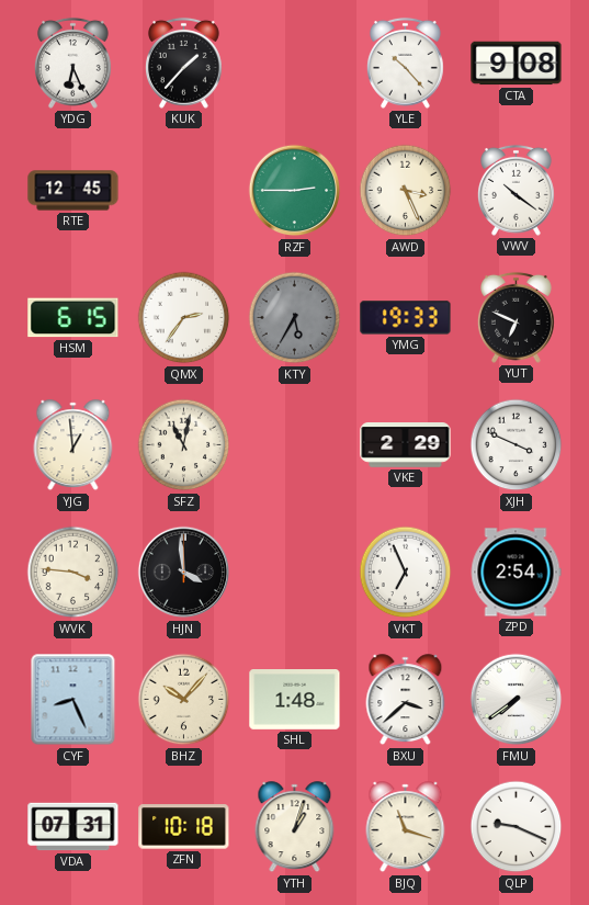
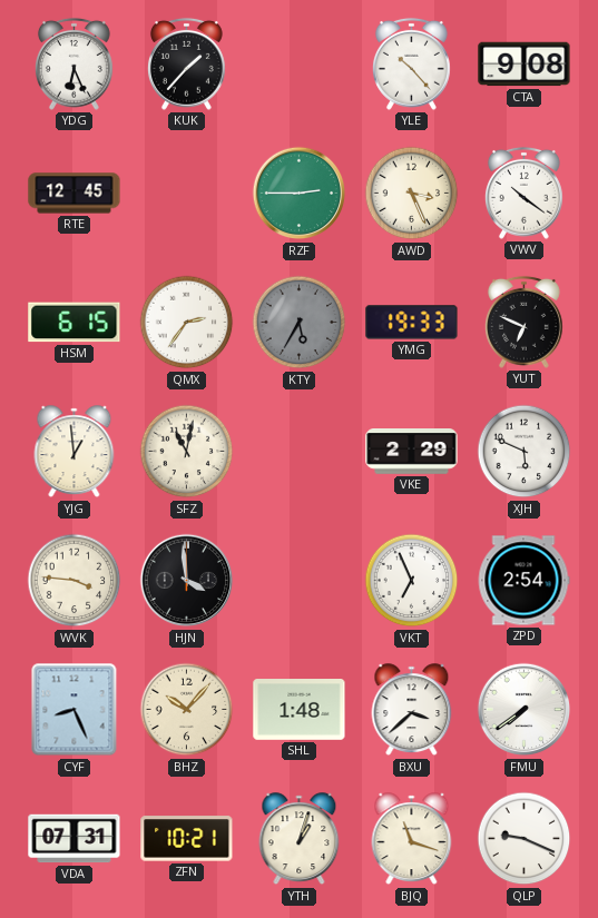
XJH: 3:49 -> 5:49 (525, 452)
ZFN: 10:18 -> 10:21 (187, 839)
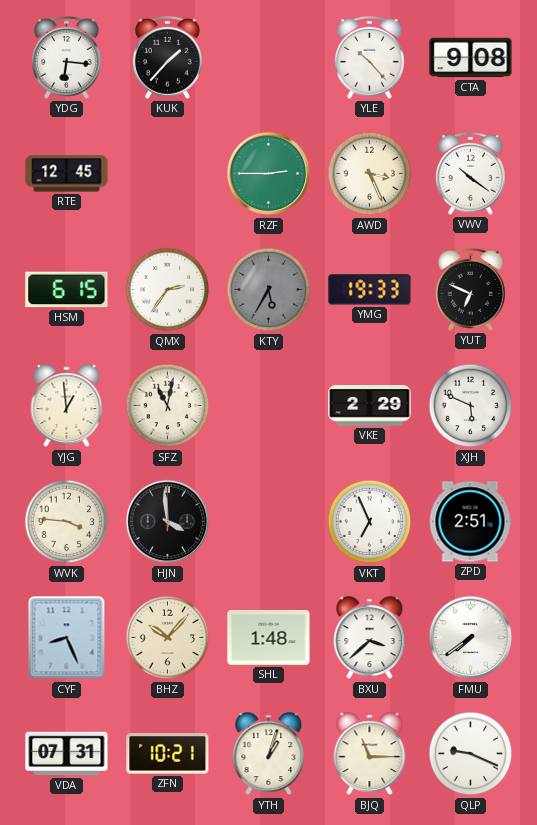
YDG: 6:26 -> 6:16 (66, 57)
ZPD: 2:54 -> 2:51 (470, 522)
BJQ: 11:18 -> 11:15 (370, 754)
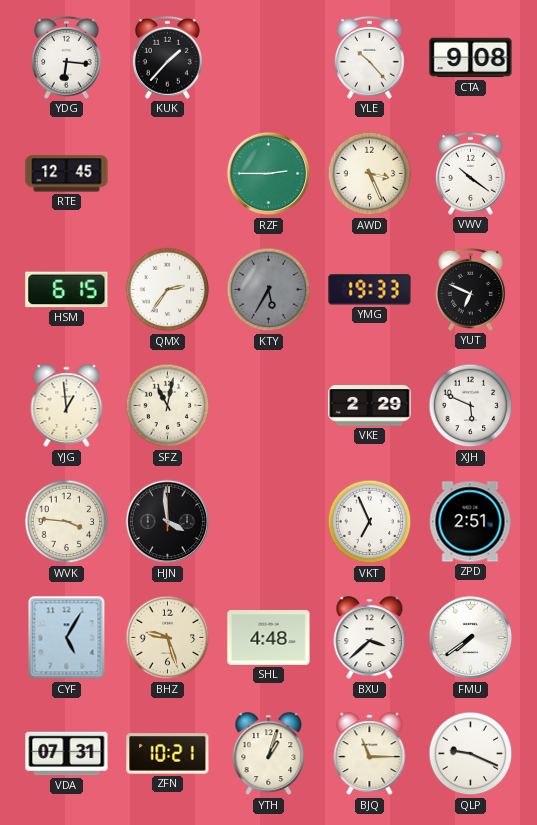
CYF: 8:26 -> 5:05 (67, 638)
BHZ: 10:07 -> 9:27 (168, 638)
SHL: 1:48 -> 4:48 (269, 638)
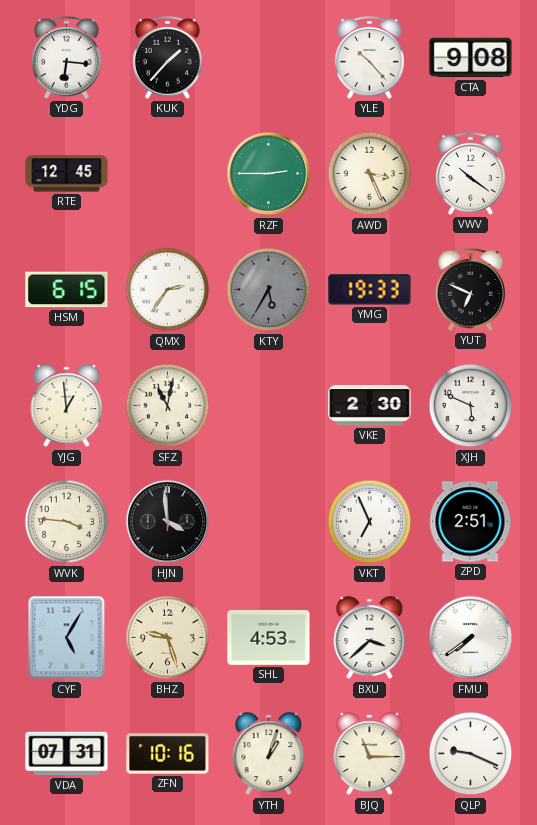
VKE: 2:29 -> 2:30 (370, 406)
SHL: 4:48 -> 4:53 (269, 638)
ZFN: 10:21 -> 10:16 (168, 754)
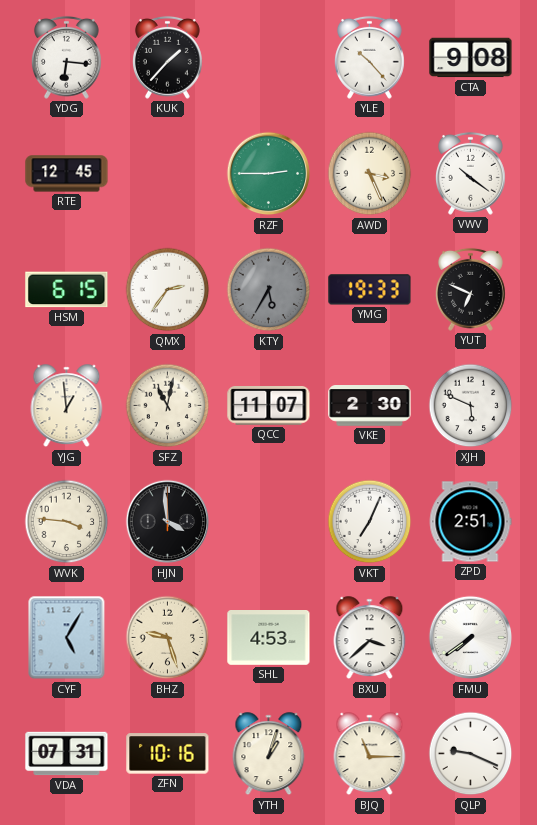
QCC: none -> 11:07 (269, 406)
VKT: 6:56 -> 7:04 (370, 522)
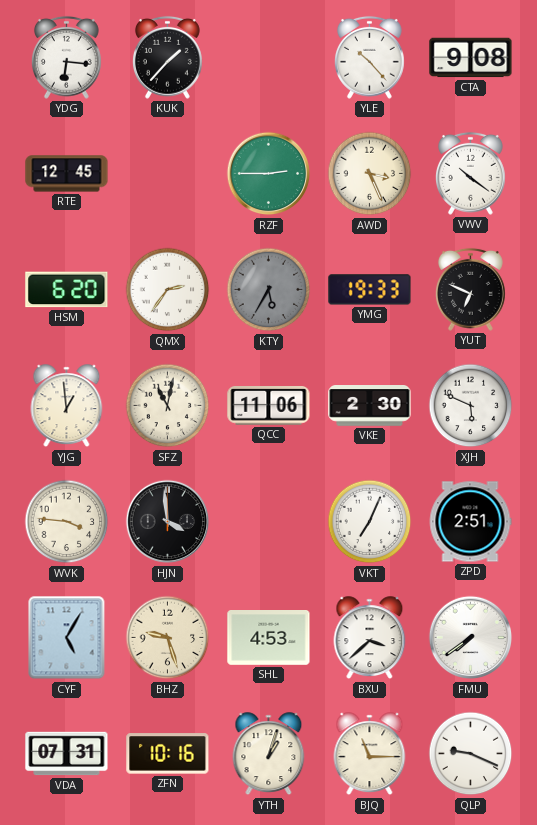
HSM: 6:15 -> 6:20 (67, 290)
QCC: 11:07 -> 11:06 (269, 406)
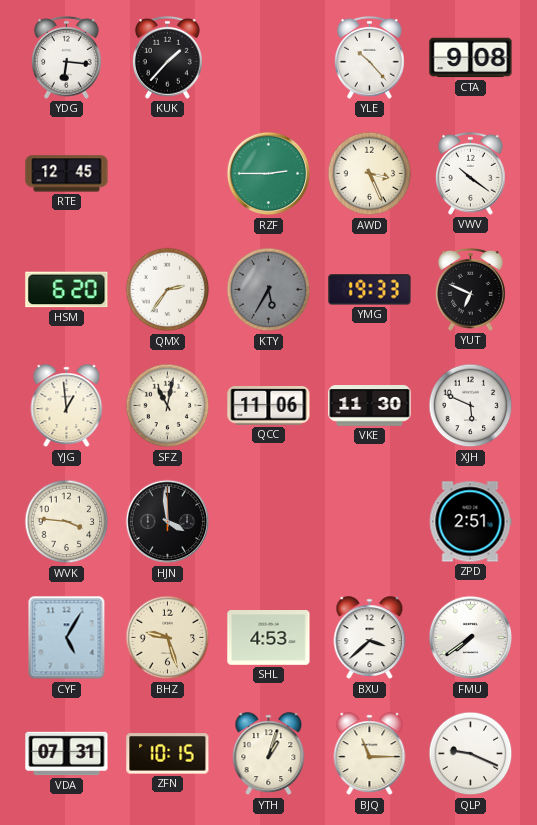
VKE: 2:30 -> 11:30 (370, 406)
VKT: 7:04 -> none (370, 522)
ZFN: 10:16 -> 10:15 (168, 754)
